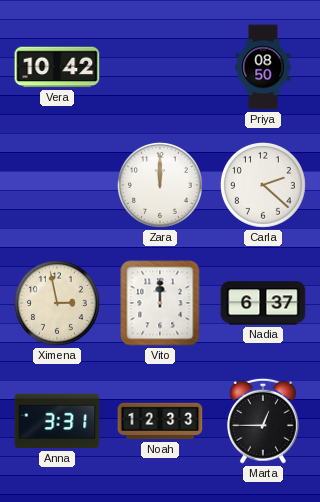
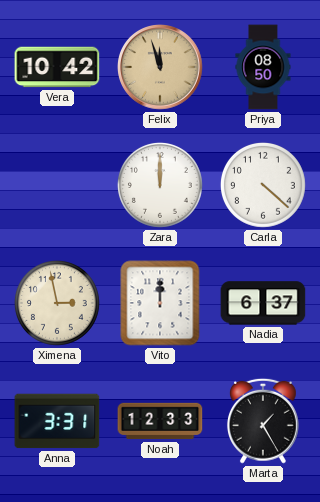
Felix: none -> 11:57 (161, 68)
Carla: 2:22 -> 4:22 (263, 185)
Marta: 12:45 -> 1:25 (263, 421)
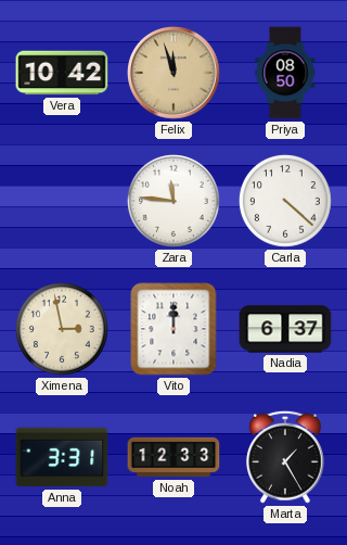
Zara: 12:00 -> 11:46 (173, 201)
